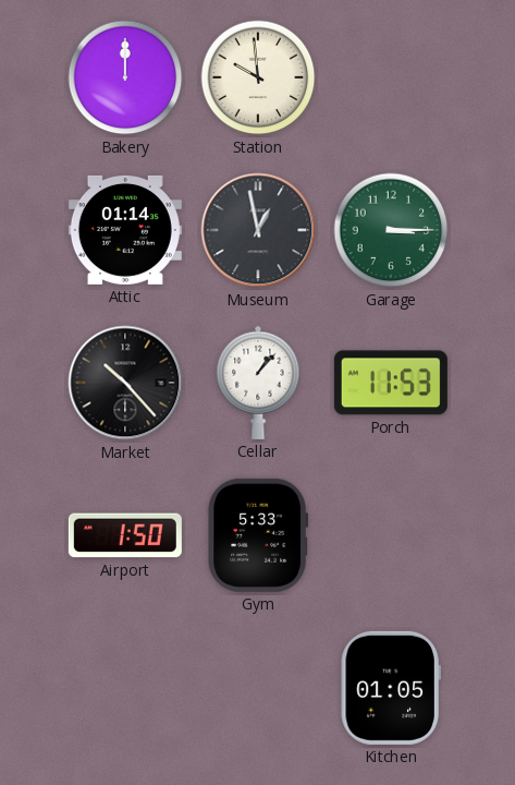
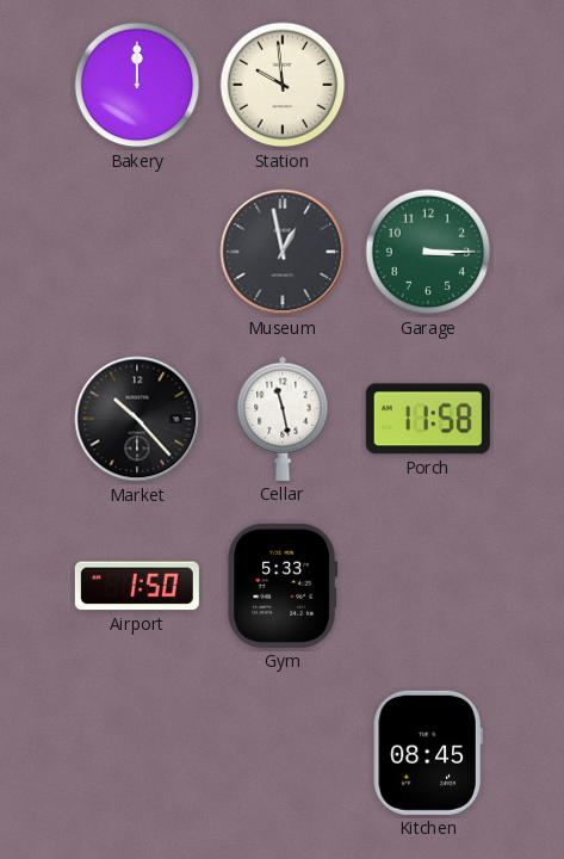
Attic: 01:14 -> none (125, 230)
Cellar: 1:07 -> 11:28 (283, 419)
Porch: 11:53 -> 11:58 (428, 419)
Kitchen: 01:05 -> 08:45 (428, 753)
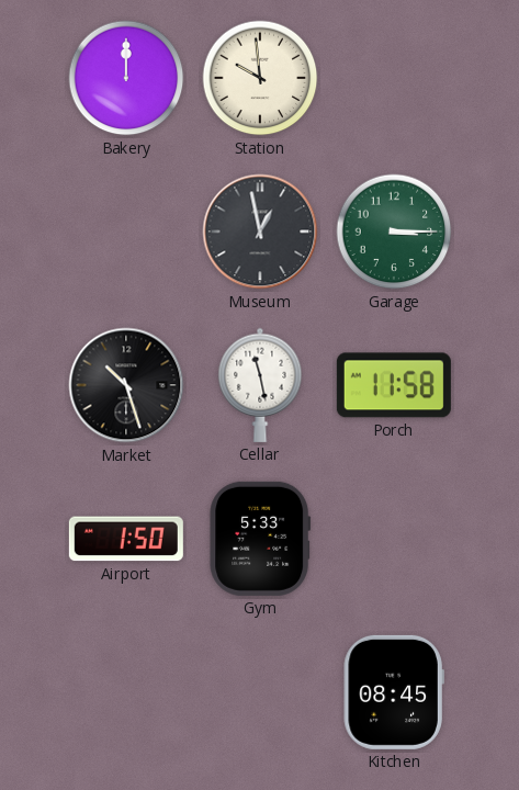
Market: 10:23 -> 10:27 (126, 385)
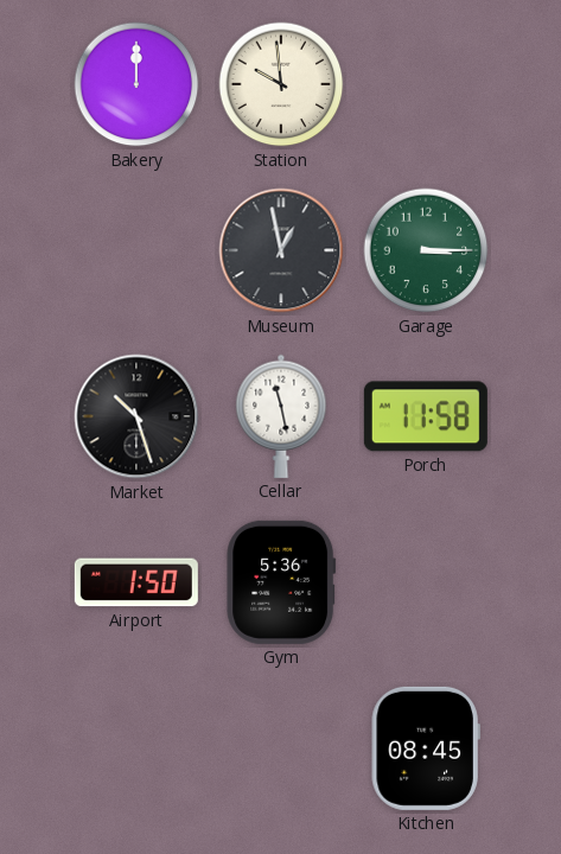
Gym: 5:33 -> 5:36 (281, 582)
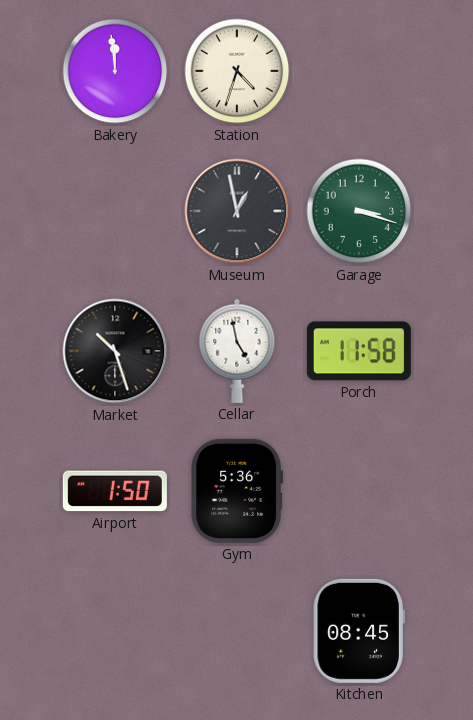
Bakery: 12:00 -> 11:59 (115, 71)
Station: 9:59 -> 4:33 (237, 71)
Garage: 3:15 -> 3:18 (359, 211)
Cellar: 11:28 -> 4:58 (237, 351)
